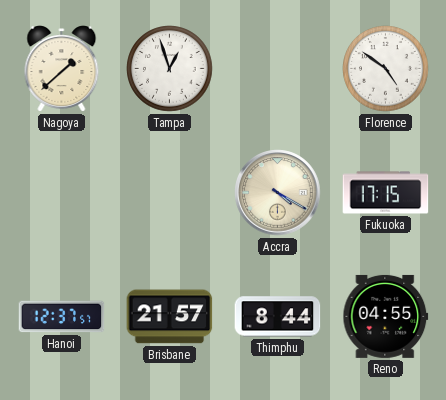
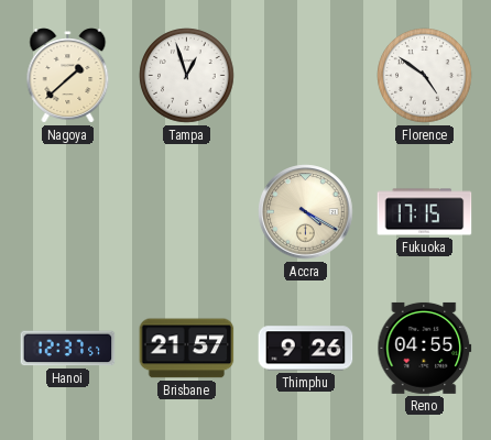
Thimphu: 8:44 -> 9:26 (306, 349)
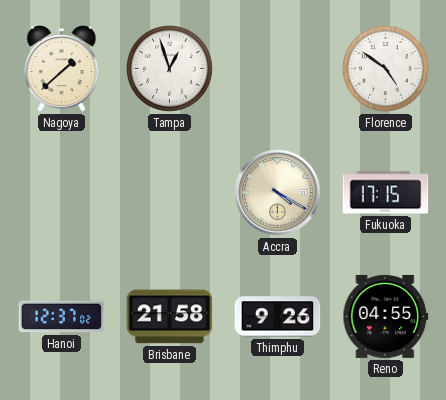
Hanoi: 12:37:57 -> 12:37:02 (62, 317)
Brisbane: 21:57 -> 21:58 (170, 317)
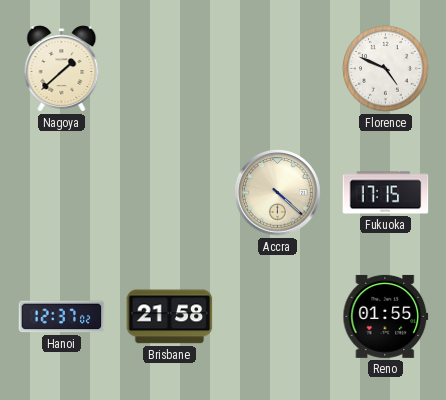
Tampa: 12:57 -> none (170, 69)
Florence: 4:51 -> 4:49 (386, 69)
Accra: 4:20 -> 4:22 (278, 193)
Thimphu: 9:26 -> none (278, 317)
Reno: 04:55 -> 01:55 (386, 316)
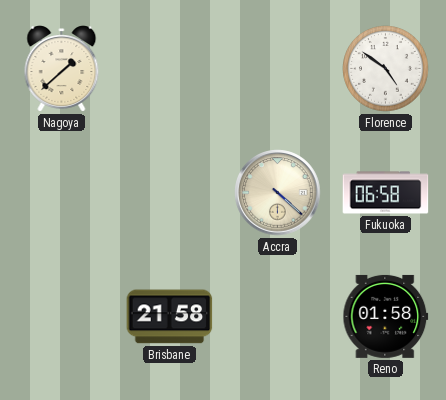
Florence: 4:49 -> 4:51 (386, 69)
Fukuoka: 17:15 -> 06:58 (386, 193)
Hanoi: 12:37 -> none (62, 317)
Reno: 01:55 -> 01:58 (386, 316)
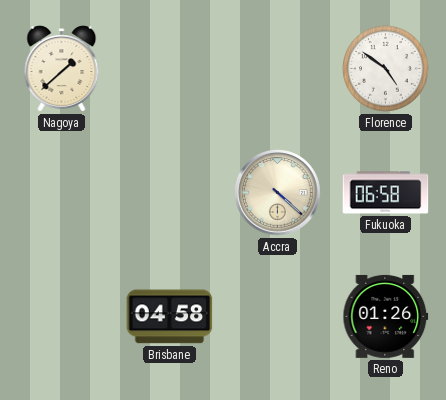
Brisbane: 21:58 -> 04:58 (170, 317)
Reno: 01:58 -> 01:26 (386, 316)
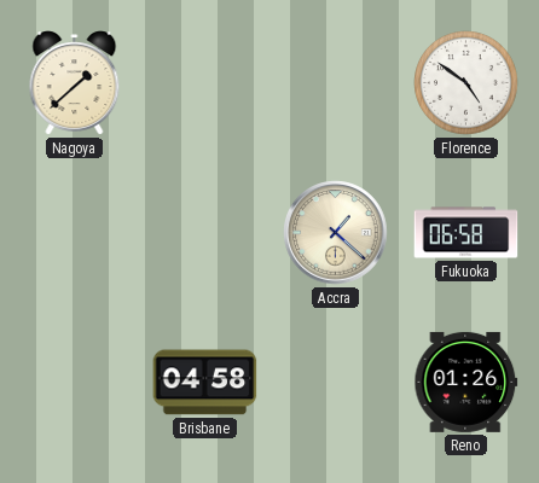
Accra: 4:22 -> 1:22 (336, 233)
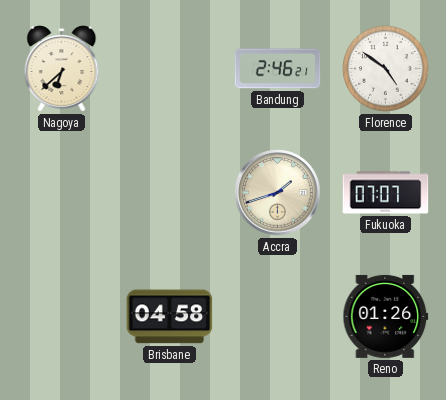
Nagoya: 1:38 -> 6:38 (62, 69)
Bandung: none -> 2:46 (278, 69)
Accra: 1:22 -> 1:42 (278, 193)
Fukuoka: 06:58 -> 07:07 (386, 193)
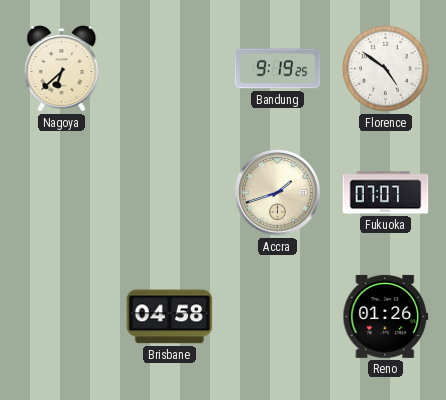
Bandung: 2:46 -> 9:19 (278, 69)
